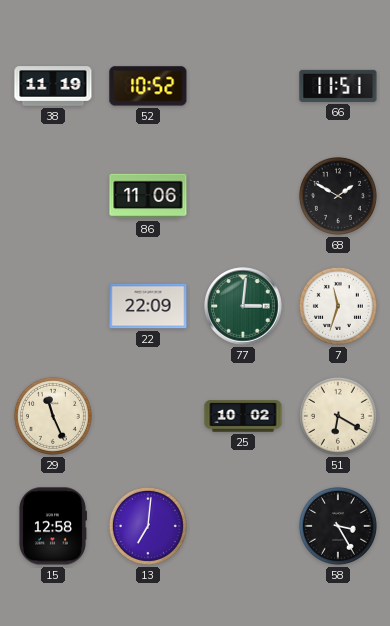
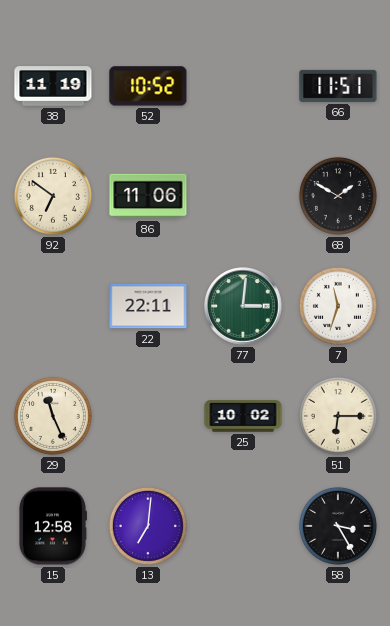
92: none -> 6:51 (53, 196)
22: 22:09 -> 22:11 (148, 306)
51: 6:20 -> 6:15 (338, 416)
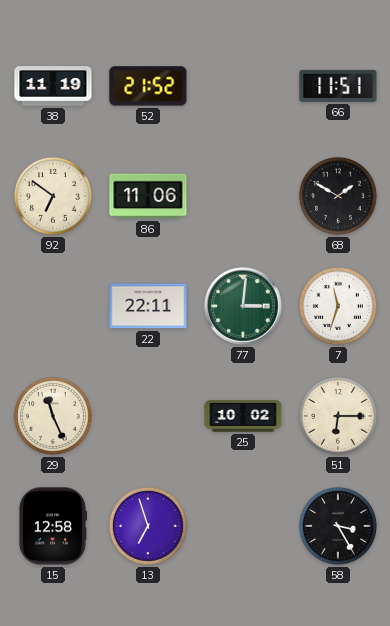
52: 10:52 -> 21:52 (148, 86)
13: 7:01 -> 6:57 (148, 526)
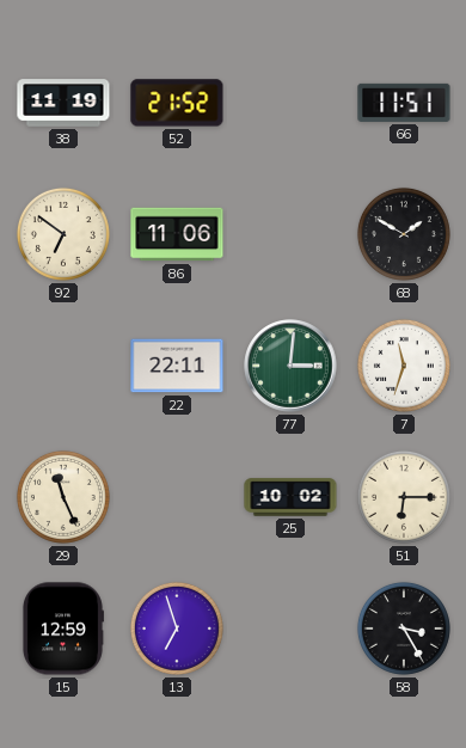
15: 12:58 -> 12:59 (62, 629)
